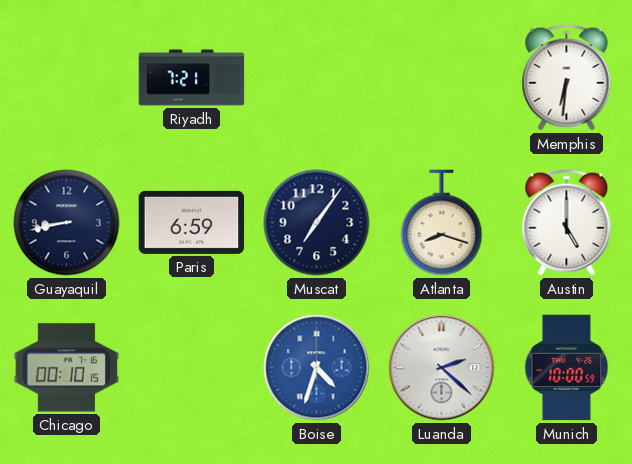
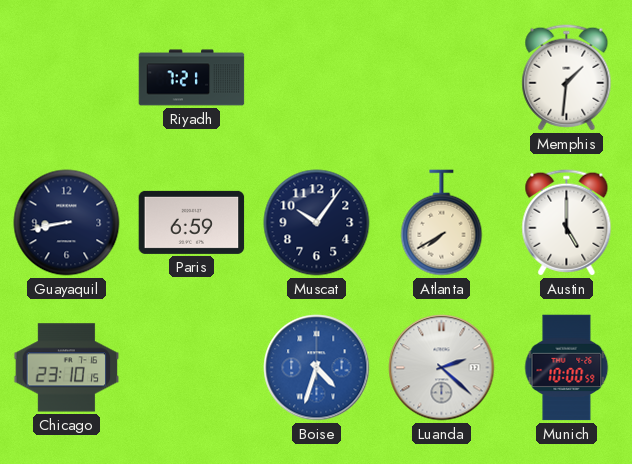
Memphis: 6:31 -> 1:31 (567, 78)
Muscat: 7:06 -> 10:06 (317, 223)
Atlanta: 8:18 -> 7:40 (442, 223)
Chicago: 00:10 -> 23:10 (67, 368)
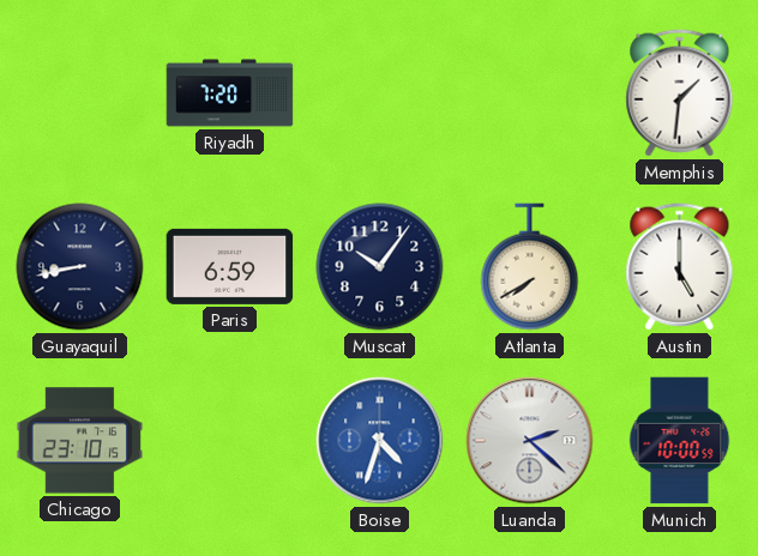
Riyadh: 7:21 -> 7:20 (230, 93)
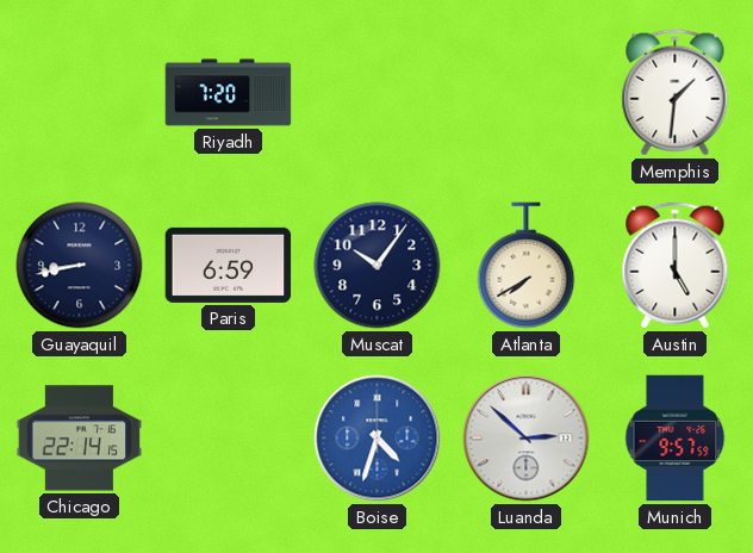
Chicago: 23:10 -> 22:14 (80, 439)
Luanda: 2:22 -> 2:52 (527, 439)
Munich: 10:00 -> 9:57 (676, 439)
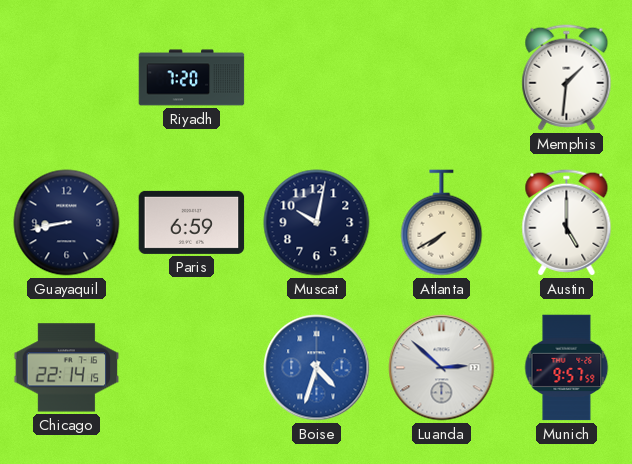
Muscat: 10:06 -> 10:02 (317, 223)
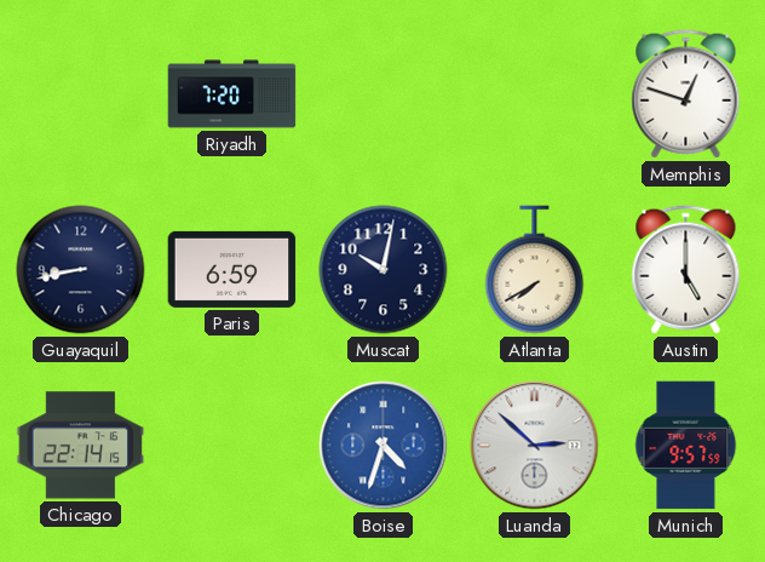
Memphis: 1:31 -> 12:48 (686, 94)
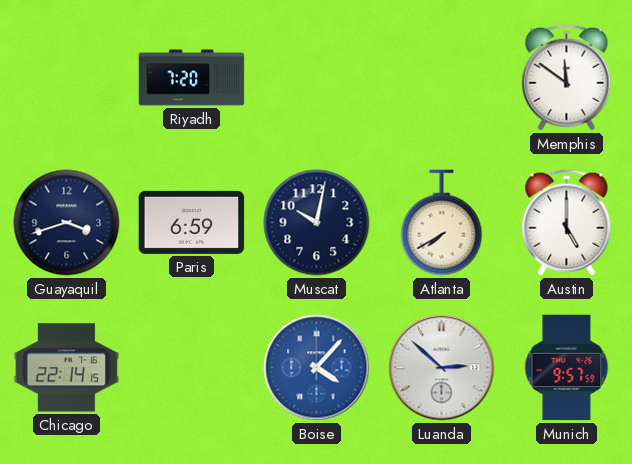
Memphis: 12:48 -> 11:51 (567, 78)
Guayaquil: 8:43 -> 3:42 (67, 223)
Boise: 4:33 -> 4:07 (317, 368)
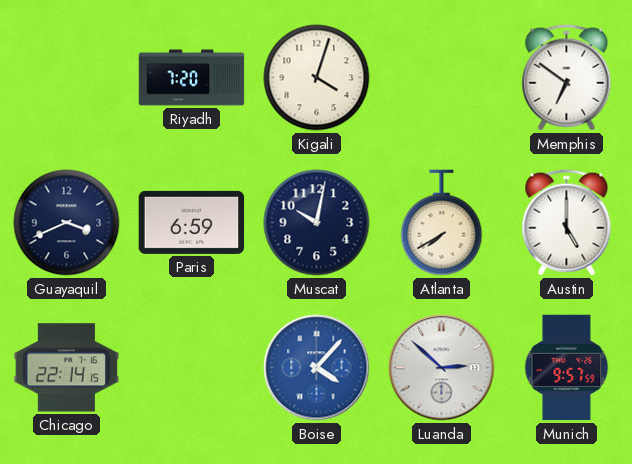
Kigali: none -> 4:03 (317, 78)
Memphis: 11:51 -> 6:51 (567, 78)
Guayaquil: 3:42 -> 3:41 (67, 223)
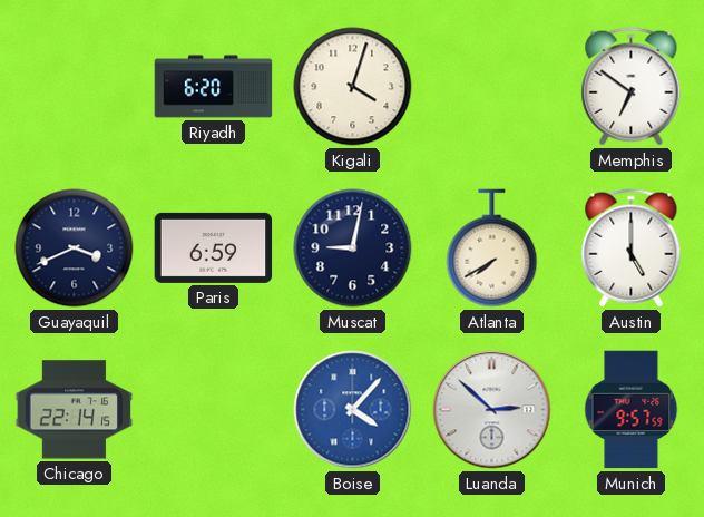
Riyadh: 7:20 -> 6:20 (214, 87)
Muscat: 10:02 -> 9:02 (353, 248)
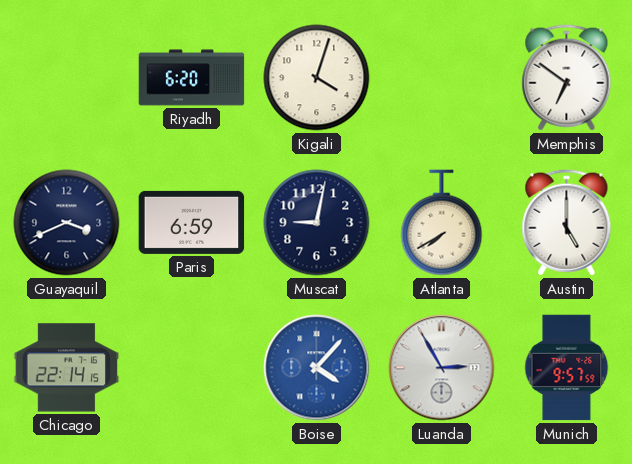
Luanda: 2:52 -> 2:55 (442, 368)
